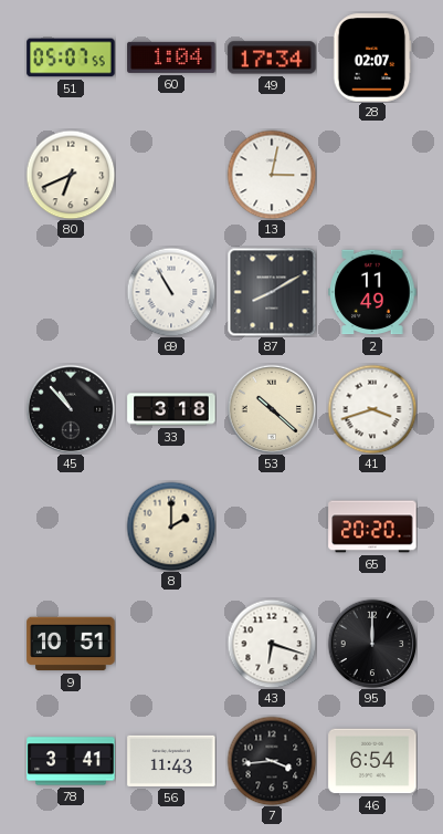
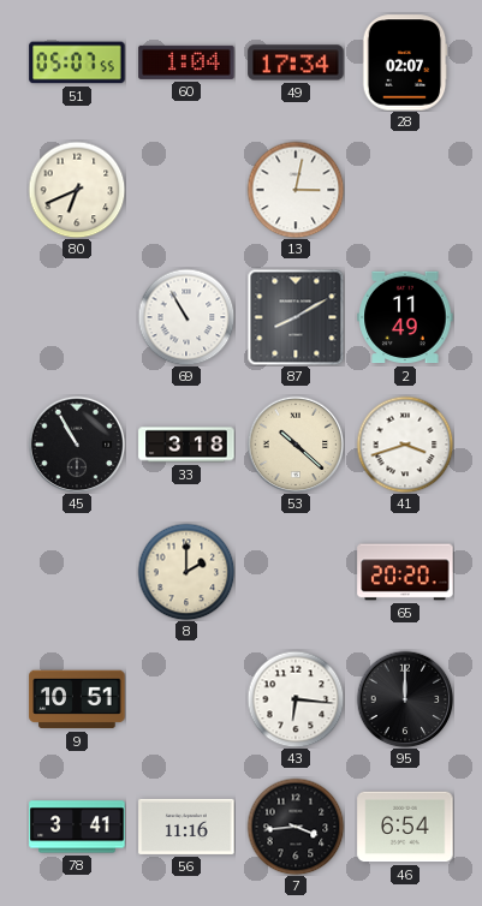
45: 10:53 -> 10:55 (77, 445)
43: 6:18 -> 6:16 (296, 699)
56: 11:43 -> 11:16 (186, 827)
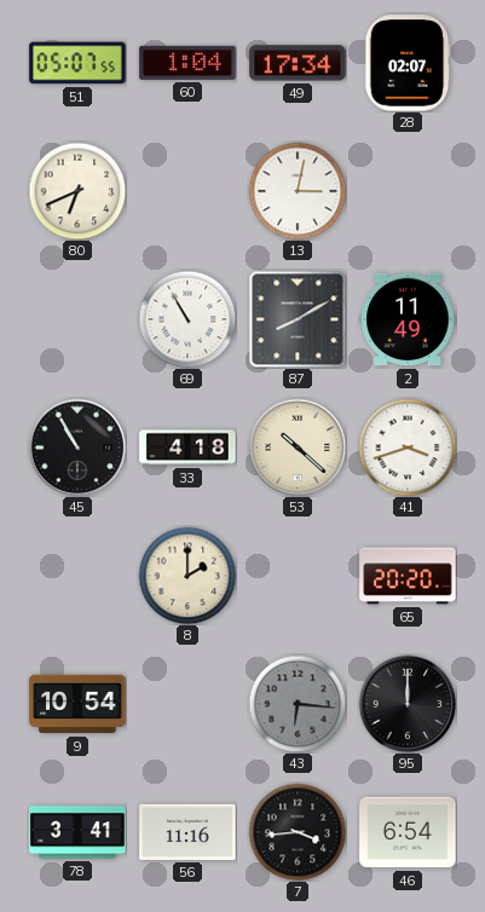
33: 3:18 -> 4:18 (187, 448)
9: 10:51 -> 10:54 (77, 704)
43 dial: white -> grey (298, 704)
